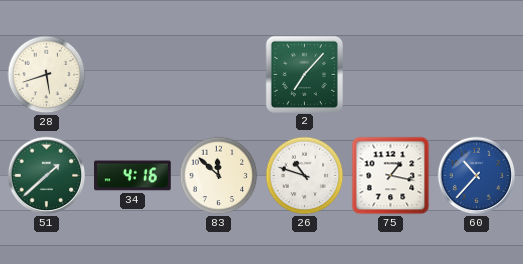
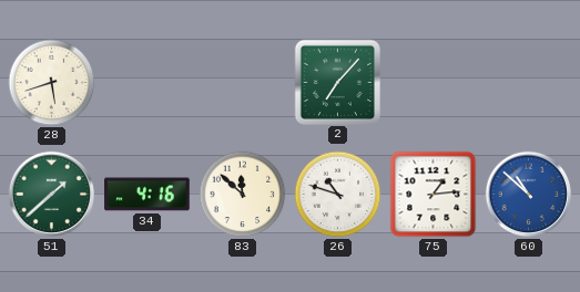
75: 1:17 -> 1:14 (434, 195)
60: 10:37 -> 10:52 (529, 195)
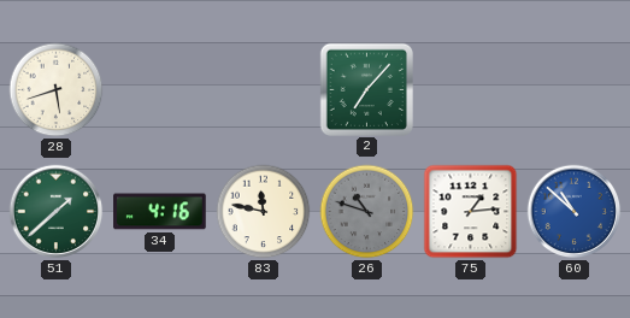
83: 11:52 -> 11:47 (264, 212)
26 dial: white -> grey (367, 212)
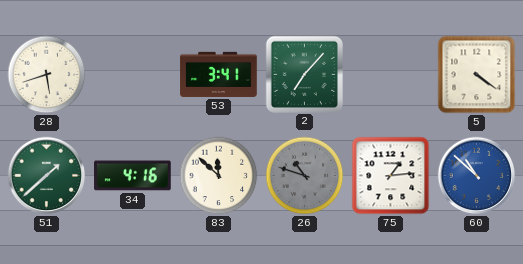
53: none -> 3:41 (219, 74)
5: none -> 4:21 (477, 75)
83: 11:47 -> 11:52 (219, 176)
